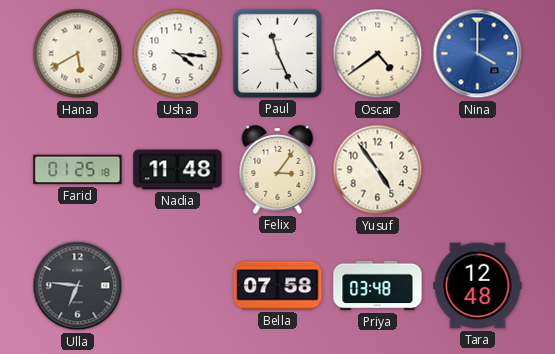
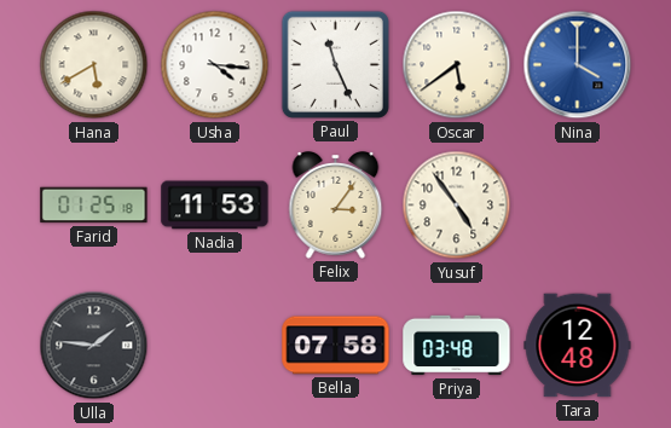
Oscar: 4:39 -> 5:39 (457, 65)
Nadia: 11:48 -> 11:53 (215, 206)
Ulla: 6:46 -> 1:46 (94, 346)
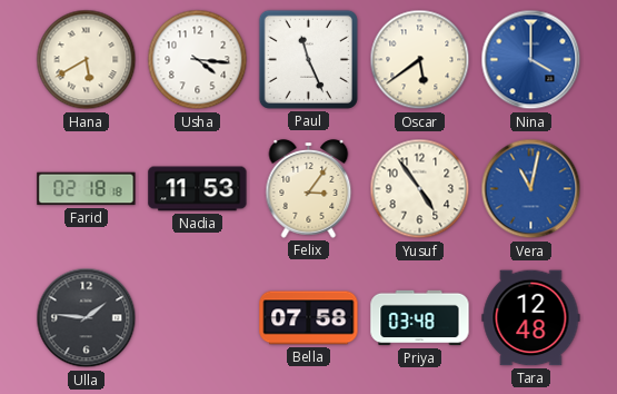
Farid: 01:25 -> 02:18 (87, 189)
Vera: none -> 11:02 (531, 189)
